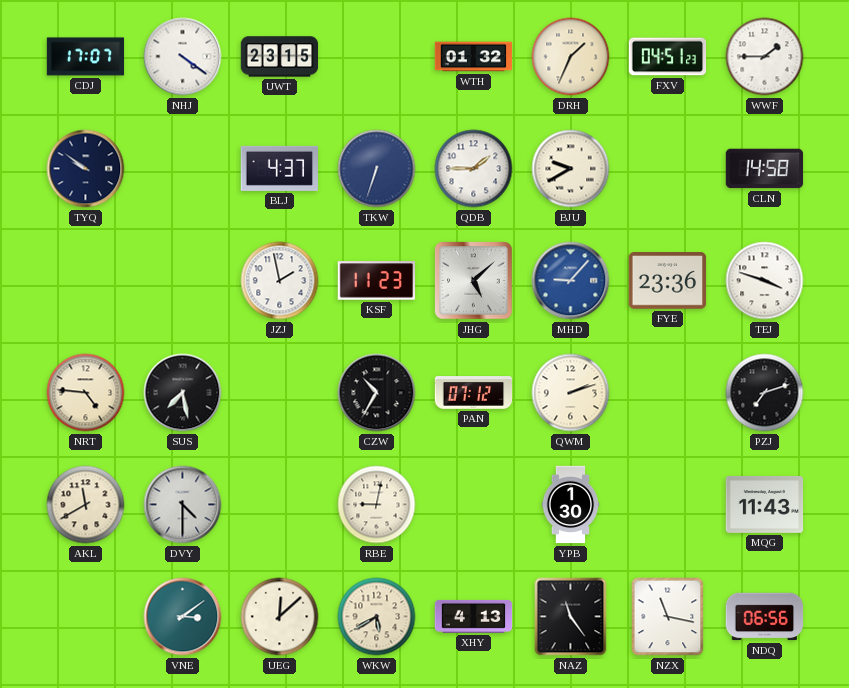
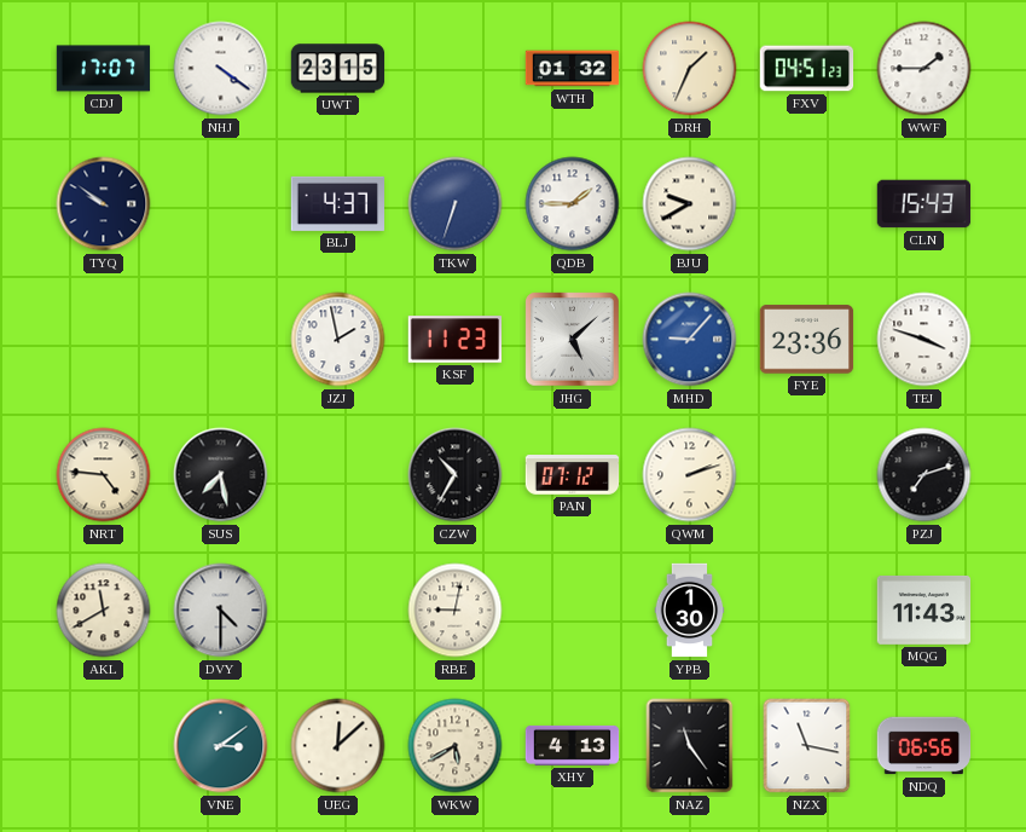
CLN: 14:58 -> 15:43 (924, 204)
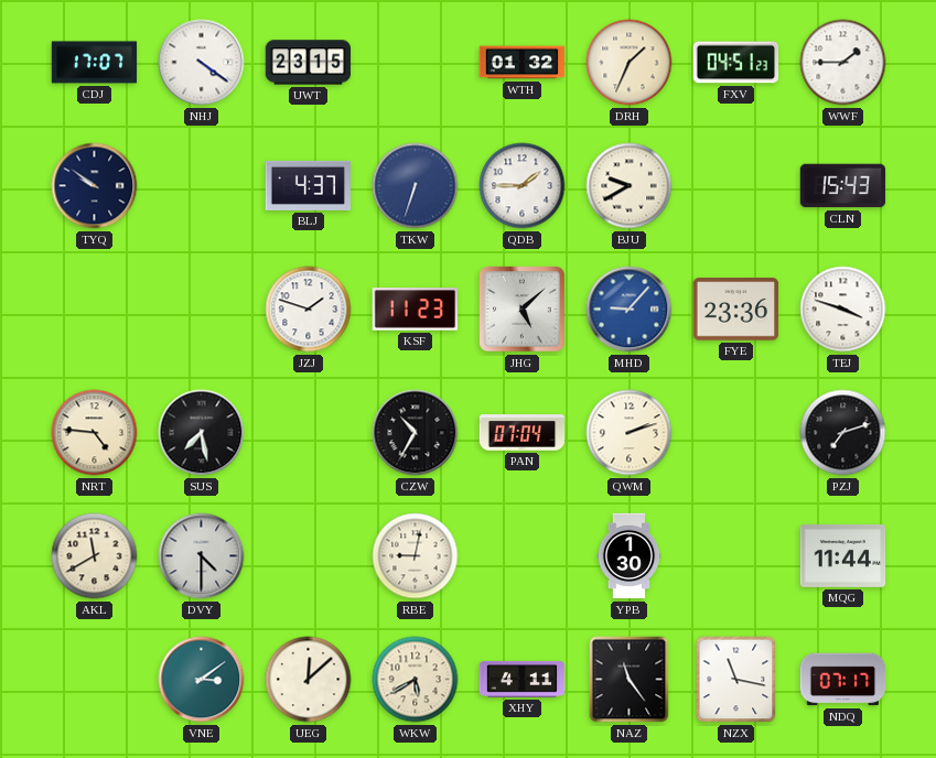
JZJ: 1:58 -> 1:48 (309, 310)
PAN: 07:12 -> 07:04 (523, 433)
MQG: 11:43 -> 11:44 (843, 555)
XHY: 4:13 -> 4:11 (523, 679)
NDQ: 06:56 -> 07:17 (843, 680)
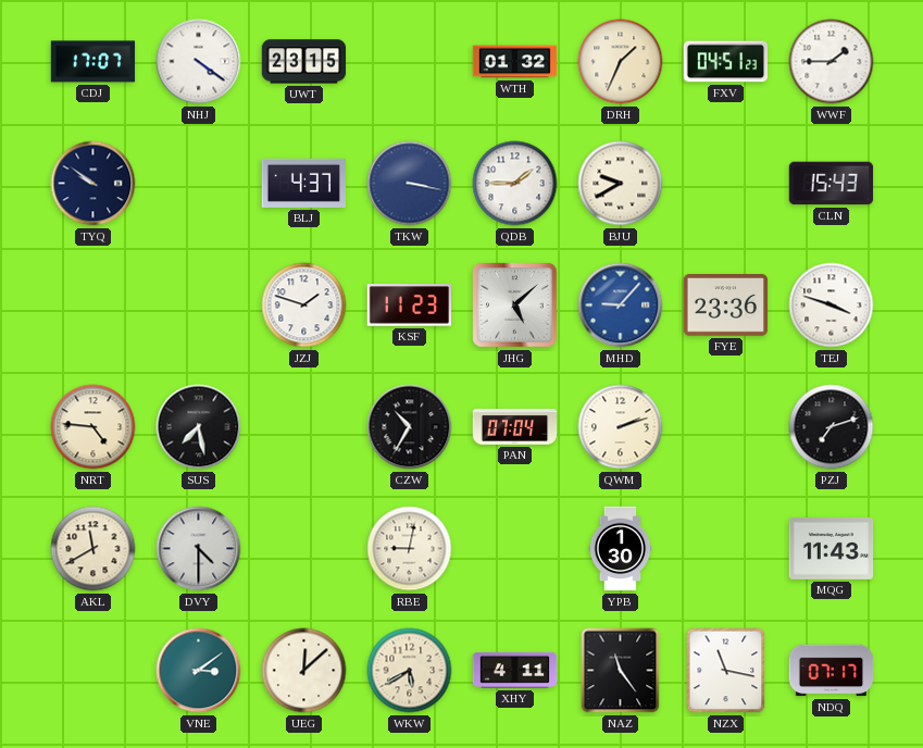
TKW: 6:33 -> 3:17 (410, 184)
MQG: 11:44 -> 11:43 (832, 548)
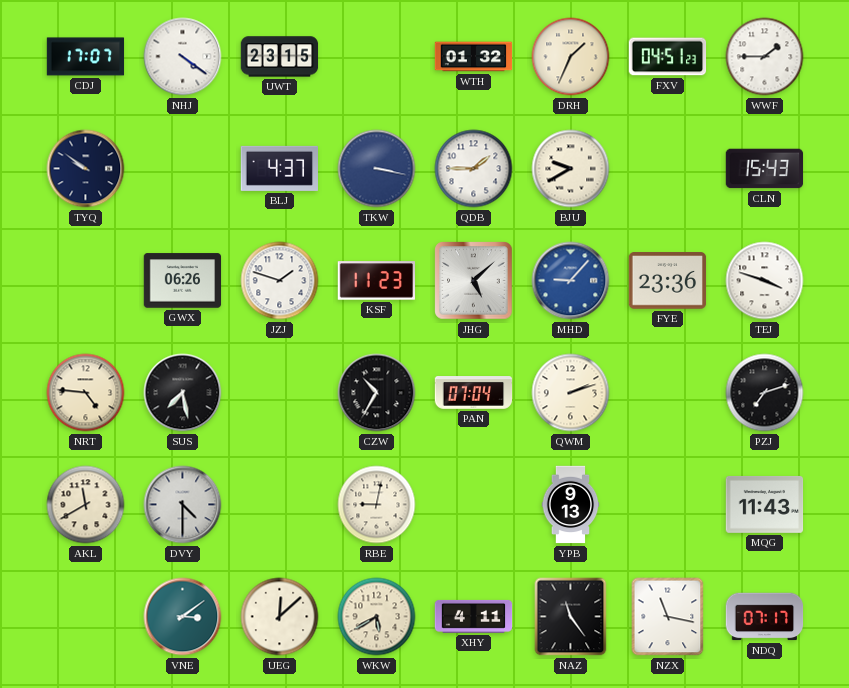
GWX: none -> 06:26 (183, 281)
YPB: 1:30 -> 9:13 (571, 505)
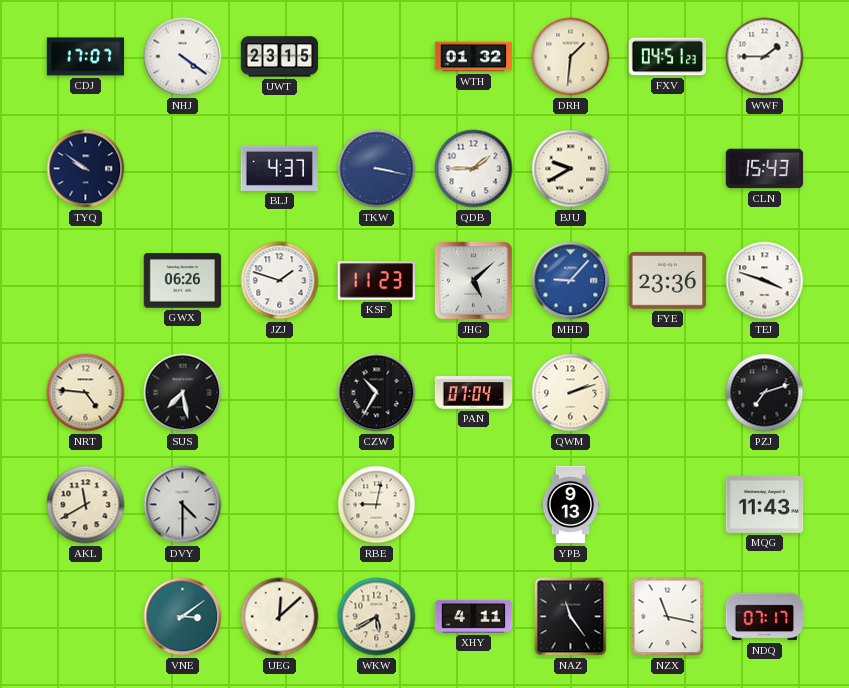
DRH: 1:34 -> 1:31 (571, 57)
